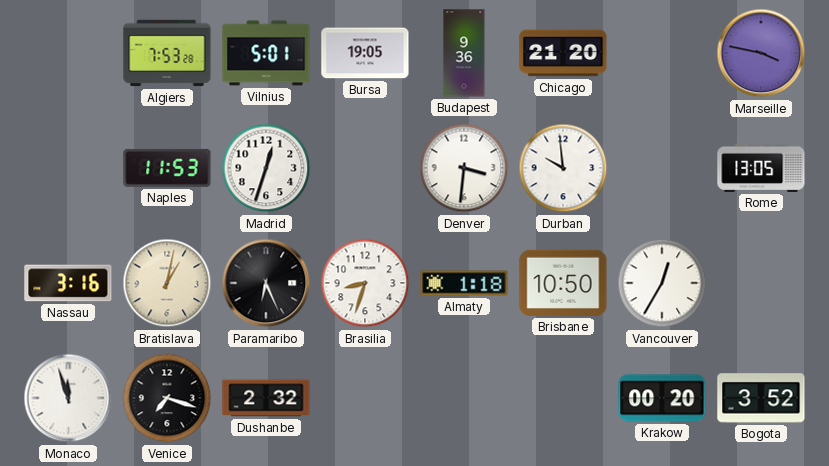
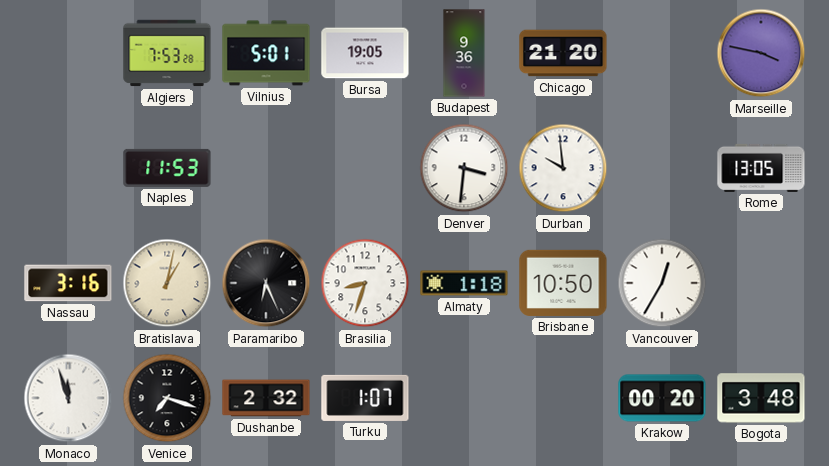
Madrid: 12:33 -> none (266, 168)
Turku: none -> 1:07 (365, 398)
Bogota: 3:52 -> 3:48 (761, 398)
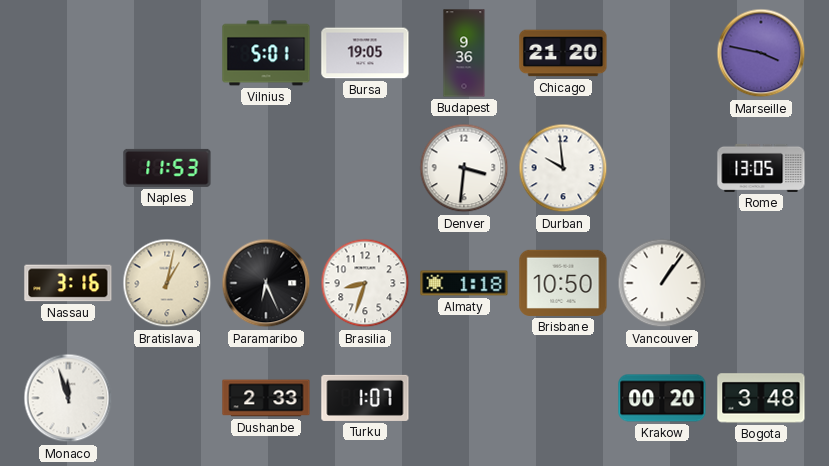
Algiers: 7:53 -> none (167, 53)
Vancouver: 12:35 -> 1:06 (662, 283)
Venice: 7:18 -> none (167, 398)
Dushanbe: 2:32 -> 2:33 (266, 398)
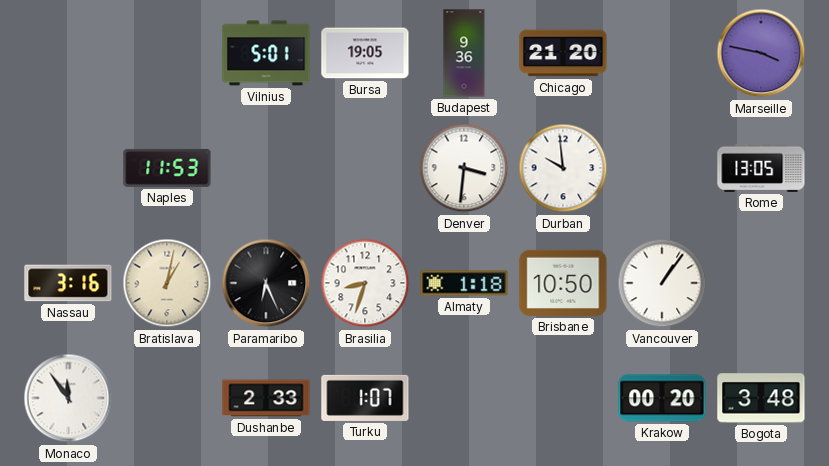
Monaco: 11:57 -> 11:54 (68, 398)
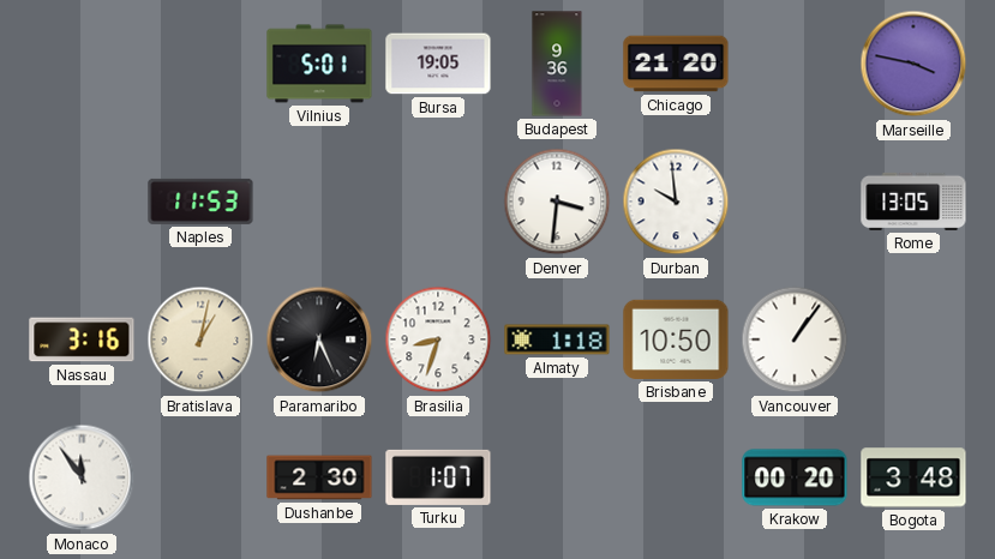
Dushanbe: 2:33 -> 2:30 (319, 477)
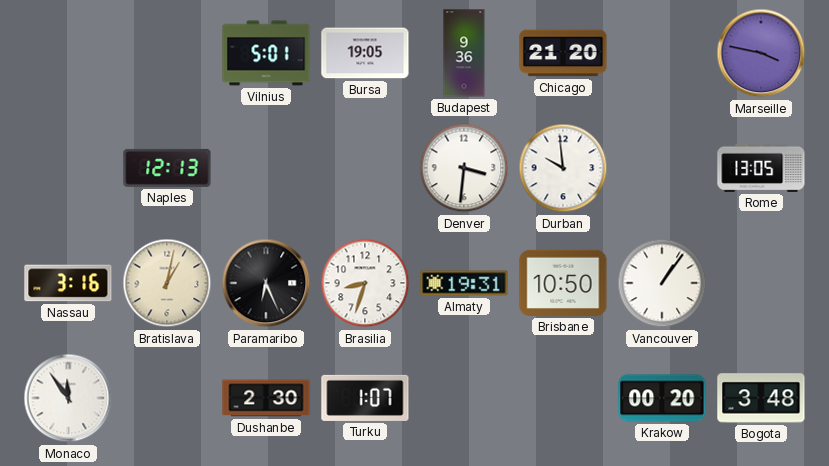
Naples: 11:53 -> 12:13 (167, 168)
Almaty: 1:18 -> 19:31 (464, 283)
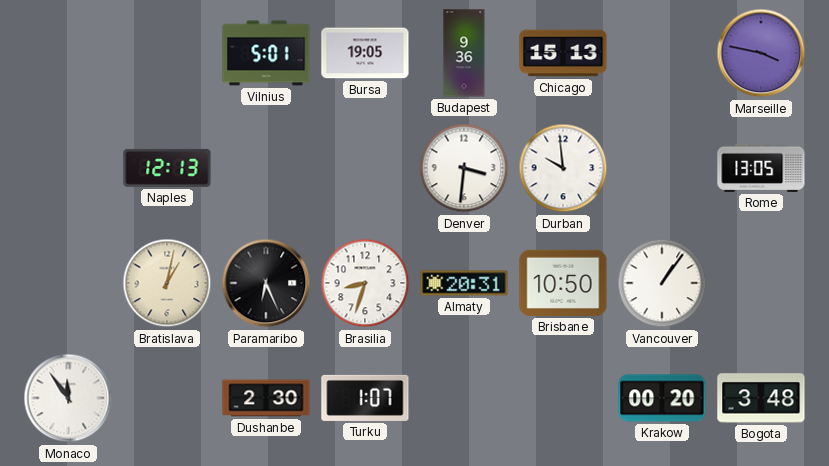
Chicago: 21:20 -> 15:13 (563, 53)
Nassau: 3:16 -> none (68, 283)
Almaty: 19:31 -> 20:31 (464, 283)
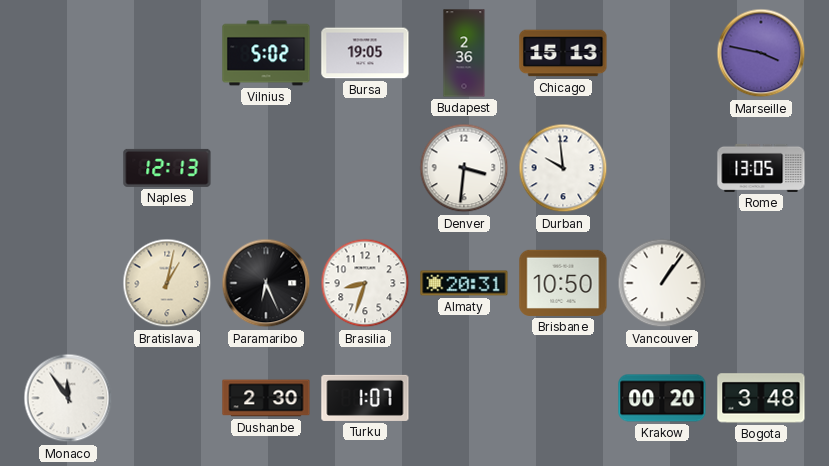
Vilnius: 5:01 -> 5:02 (266, 53)
Budapest: 9:36 -> 2:36 (464, 53)
